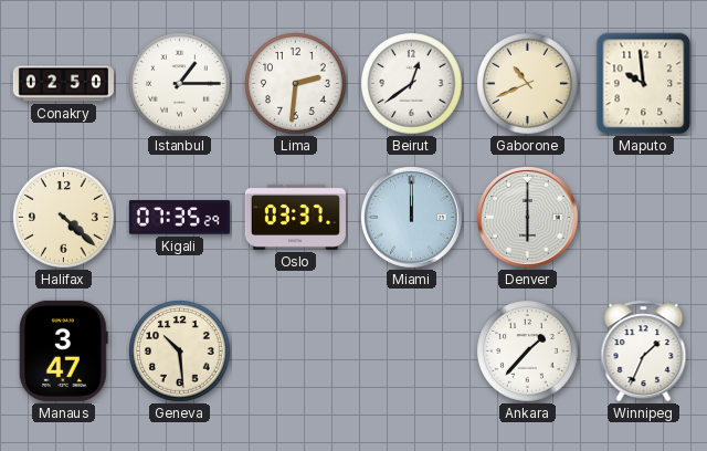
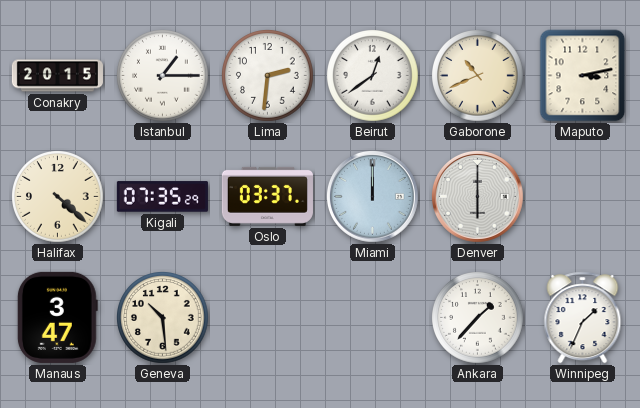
Conakry: 02:50 -> 20:15 (57, 76)
Maputo: 9:59 -> 3:13 (583, 76)
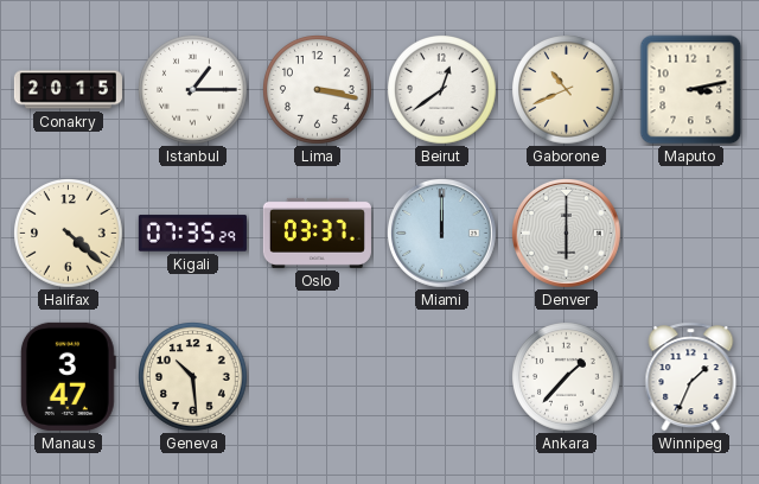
Lima: 2:31 -> 3:17 (318, 90)
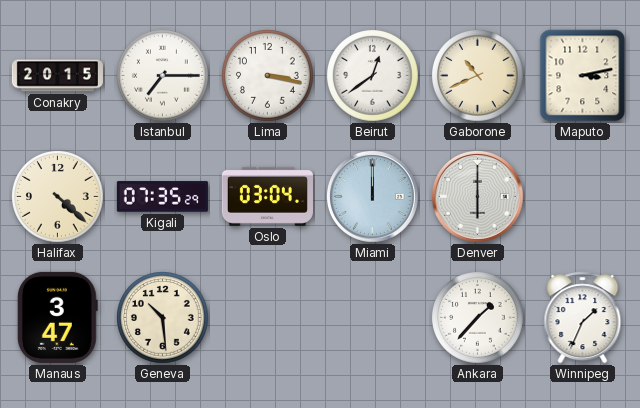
Istanbul: 1:15 -> 7:15 (163, 76)
Oslo: 03:37 -> 03:04 (267, 196)
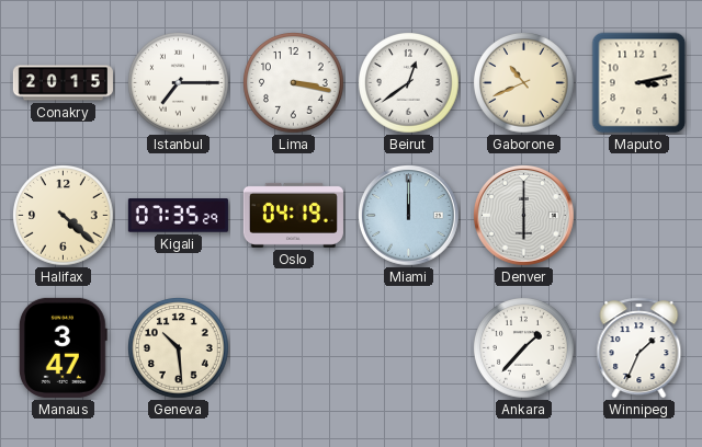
Oslo: 03:04 -> 04:19 (293, 215)
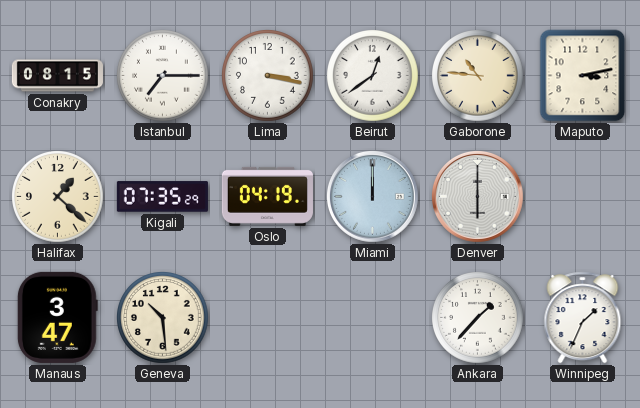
Conakry: 20:15 -> 08:15 (57, 76)
Gaborone: 10:41 -> 10:46 (478, 76)
Halifax: 4:22 -> 1:22 (58, 197)
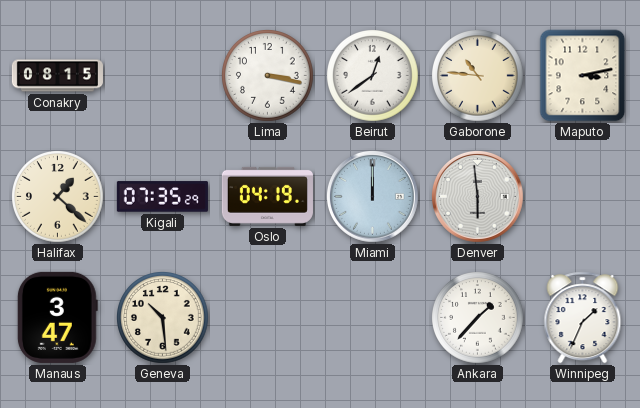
Istanbul: 7:15 -> none (163, 76)
Denver: 6:00 -> 5:59 (478, 197)
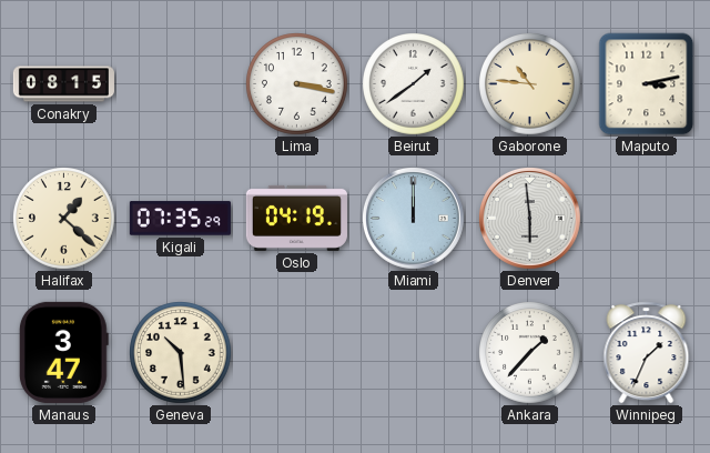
Beirut: 12:39 -> 1:39 (414, 84)
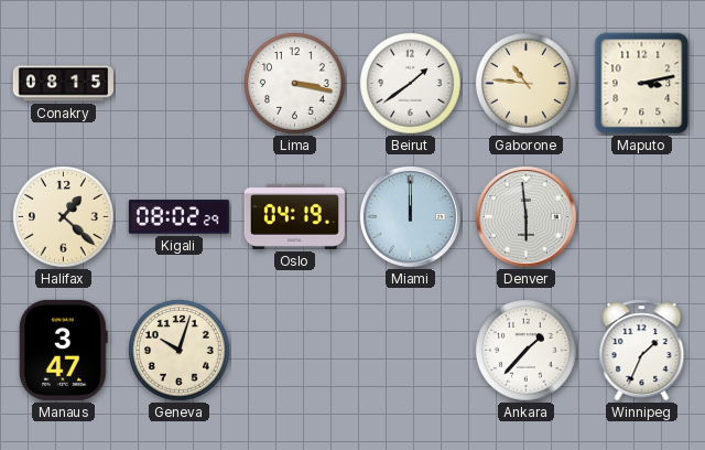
Kigali: 07:35 -> 08:02 (178, 217)
Geneva: 10:29 -> 10:03 (180, 351)
